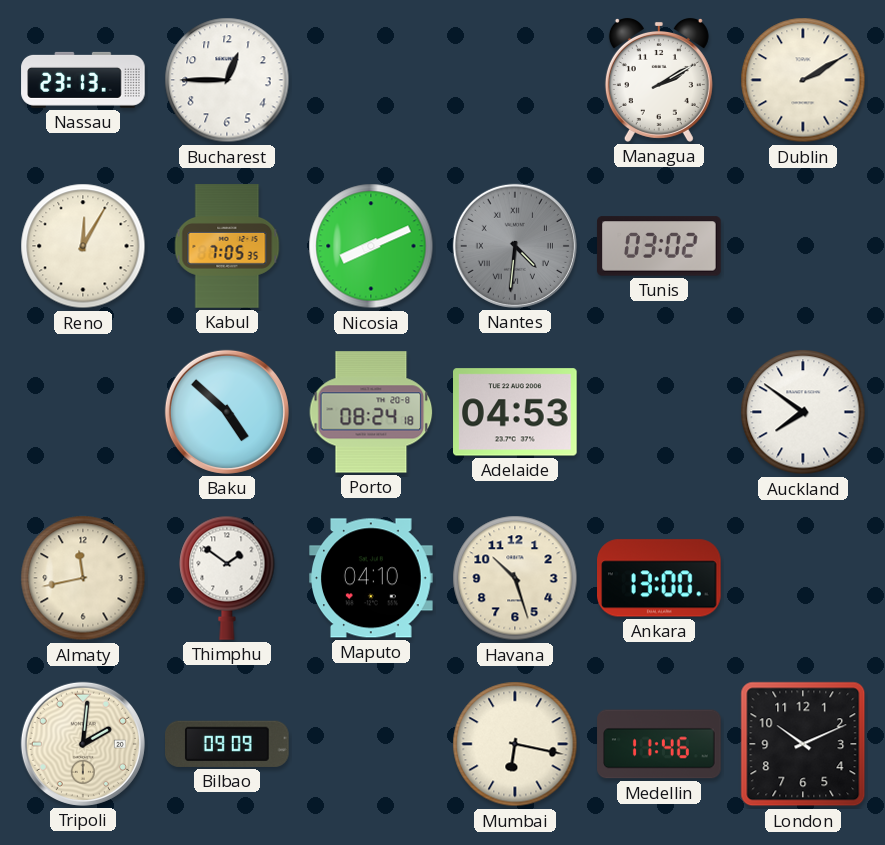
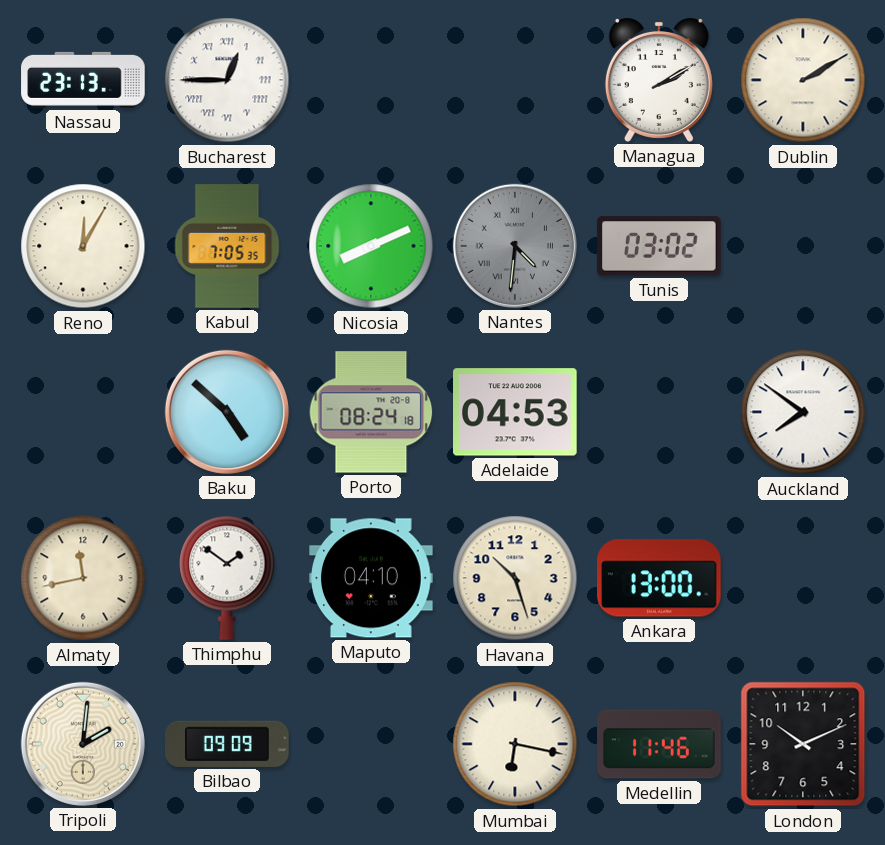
Bucharest numerals: Arabic -> Roman (227, 80)
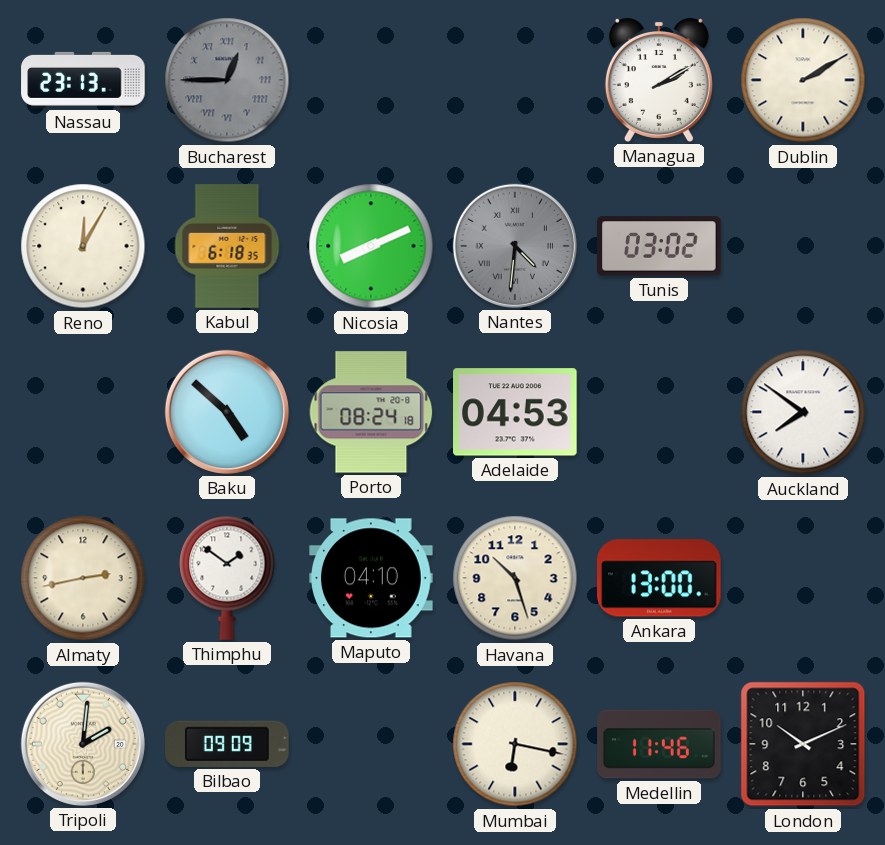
Bucharest dial: white -> grey (227, 80)
Kabul: 7:05 -> 6:18 (227, 246)
Almaty: 11:43 -> 2:43 (83, 578)
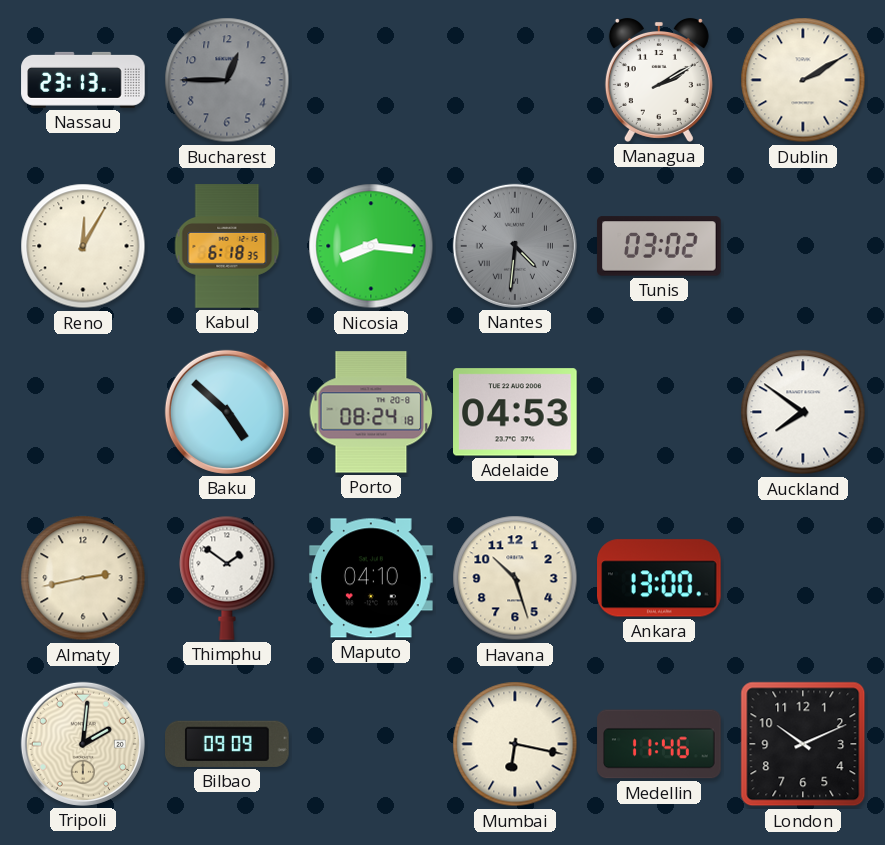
Bucharest numerals: Roman -> Arabic (227, 80)
Nicosia: 8:11 -> 8:16 (371, 246)
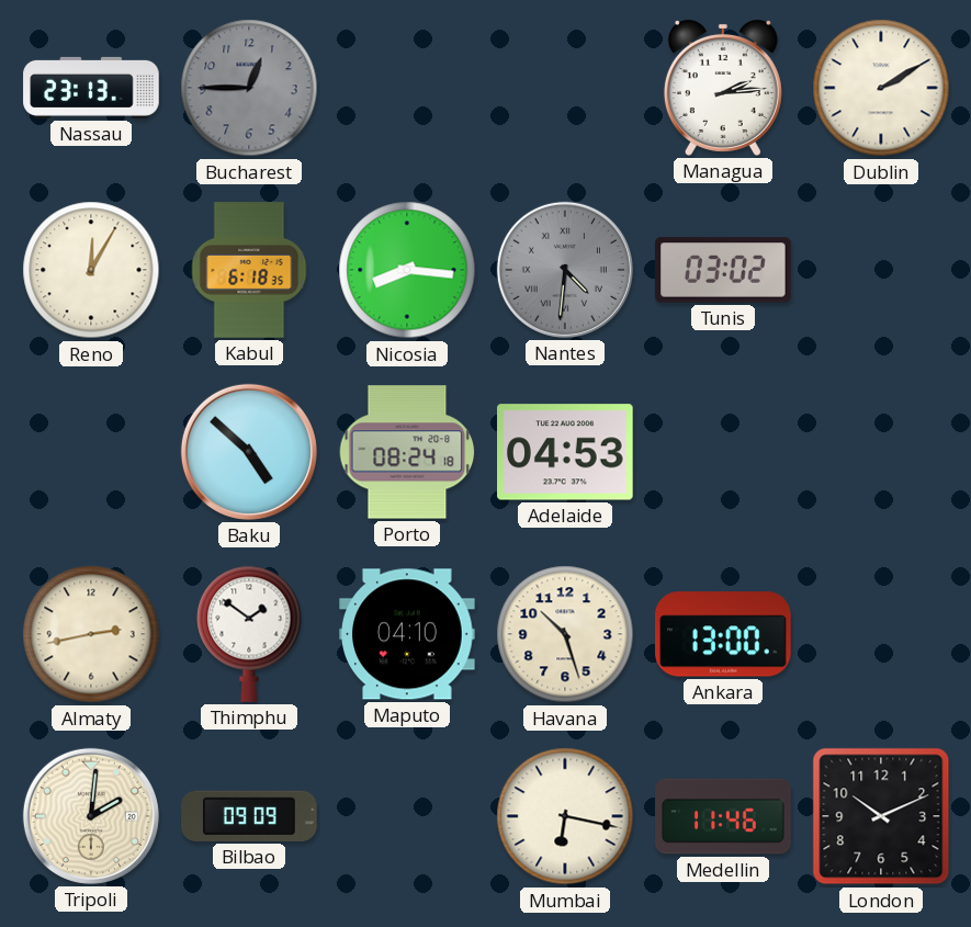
Managua: 2:10 -> 2:14 (723, 88)
Auckland: 7:51 -> none (803, 412)
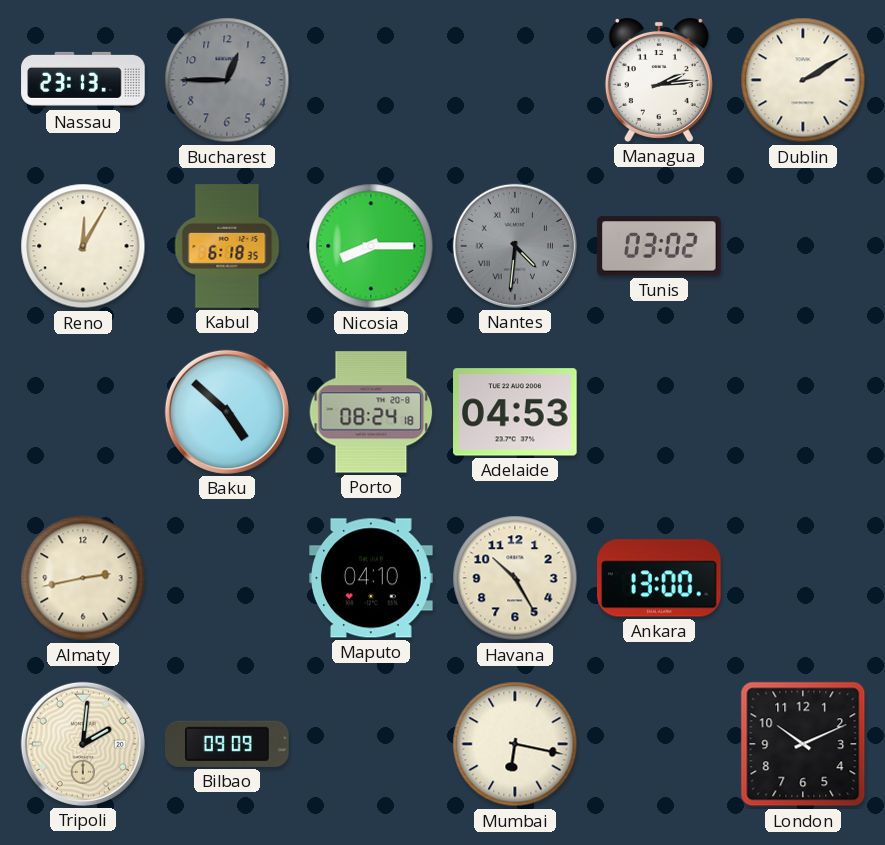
Nicosia: 8:16 -> 8:15 (371, 246)
Thimphu: 1:51 -> none (249, 634)
Havana: 10:27 -> 10:25 (515, 578)
Medellin: 11:46 -> none (723, 816)
